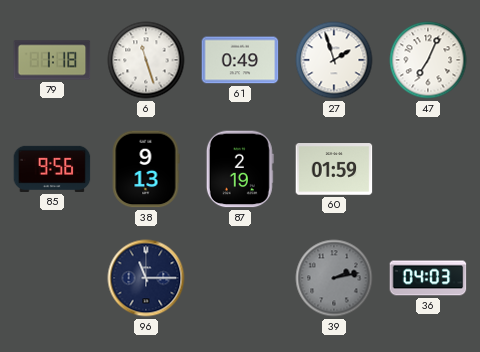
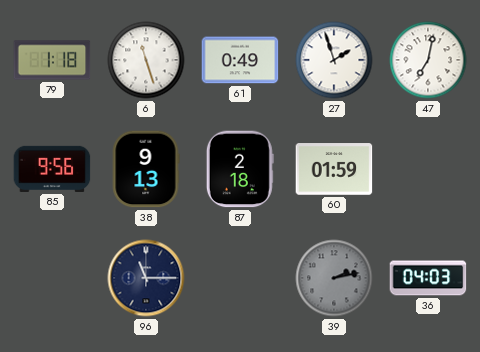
47: 7:04 -> 7:02 (428, 60)
87: 2:19 -> 2:18 (240, 169)
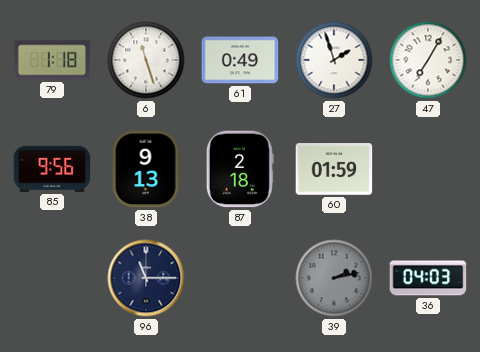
47: 7:02 -> 7:05 (428, 60)
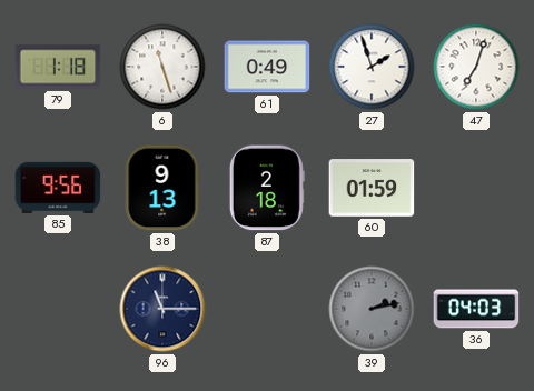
47: 7:05 -> 7:03 (476, 67)
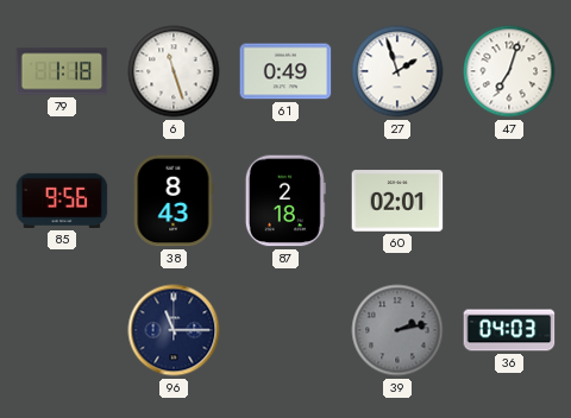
38: 9:13 -> 8:43 (174, 201)
60: 01:59 -> 02:01 (397, 201)
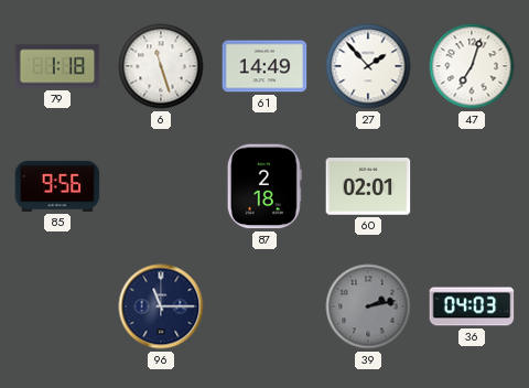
61: 0:49 -> 14:49 (264, 66)
27: 1:57 -> 1:53 (368, 66)
38: 8:43 -> none (174, 201)
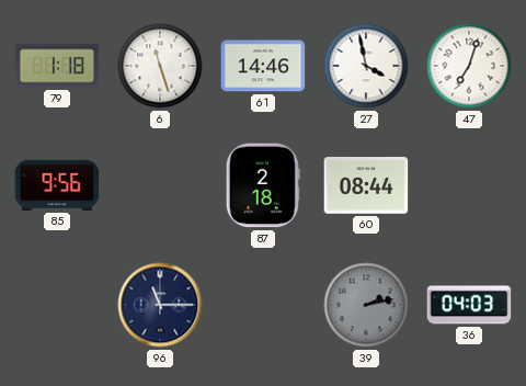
61: 14:49 -> 14:46 (263, 66)
27: 1:53 -> 3:58 (366, 66)
60: 02:01 -> 08:44 (366, 185)
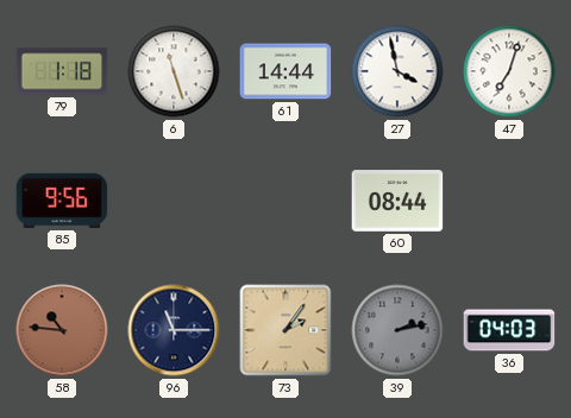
61: 14:46 -> 14:44 (285, 71)
87: 2:18 -> none (263, 185)
58: none -> 10:46 (62, 330)
73: none -> 2:06 (285, 330)
